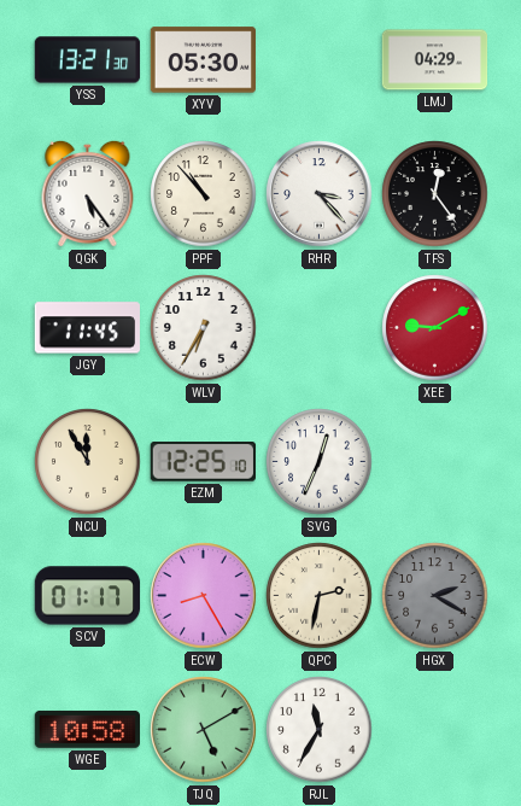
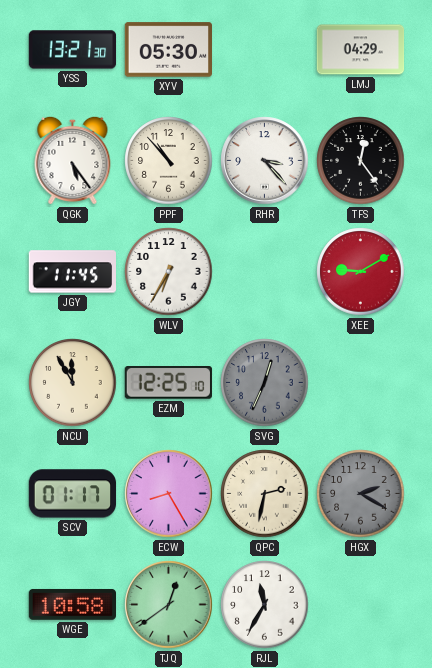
SVG dial: white -> grey (265, 383)
TJQ: 5:10 -> 12:39 (169, 605)
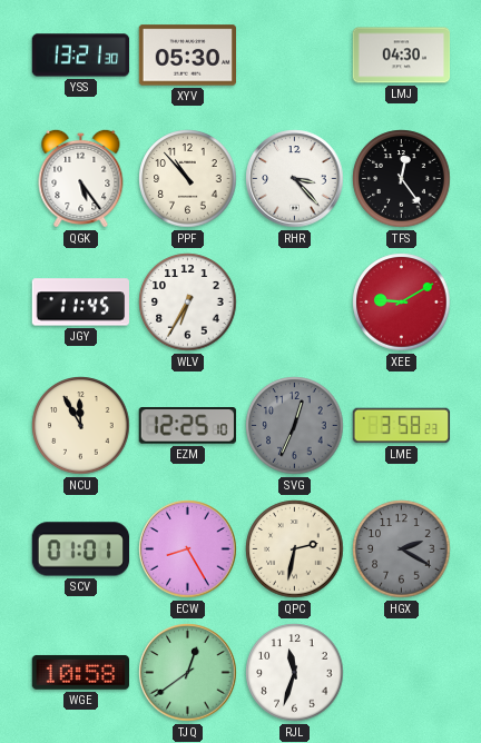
LMJ: 04:29 -> 04:30 (402, 56)
LME: none -> 3:58 (402, 426)
SCV: 01:17 -> 01:01 (81, 549)
RJL: 11:35 -> 11:33 (295, 673)
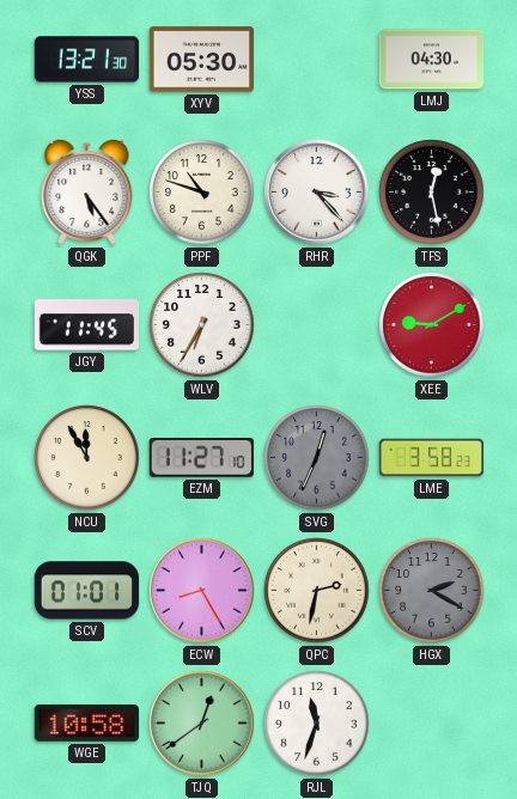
PPF: 10:53 -> 10:48 (202, 193)
TFS: 12:24 -> 12:28 (432, 193)
EZM: 12:25 -> 11:27 (201, 458)
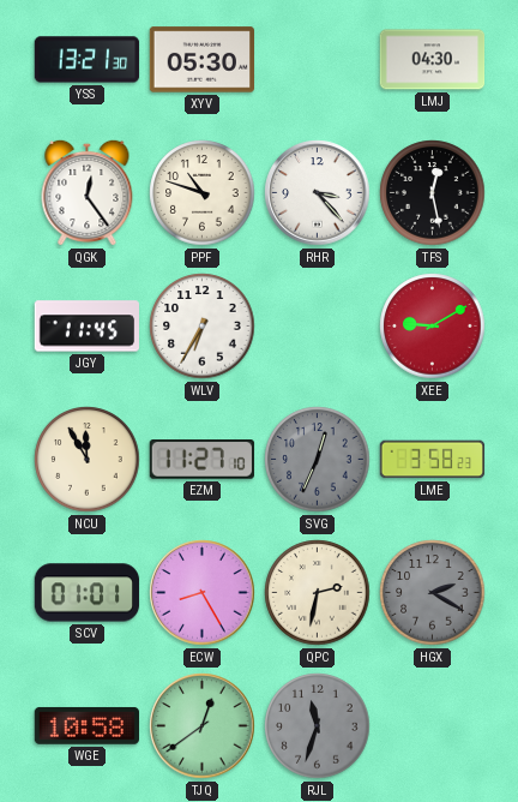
QGK: 5:24 -> 12:24 (88, 192)
RJL dial: white -> grey (318, 726)
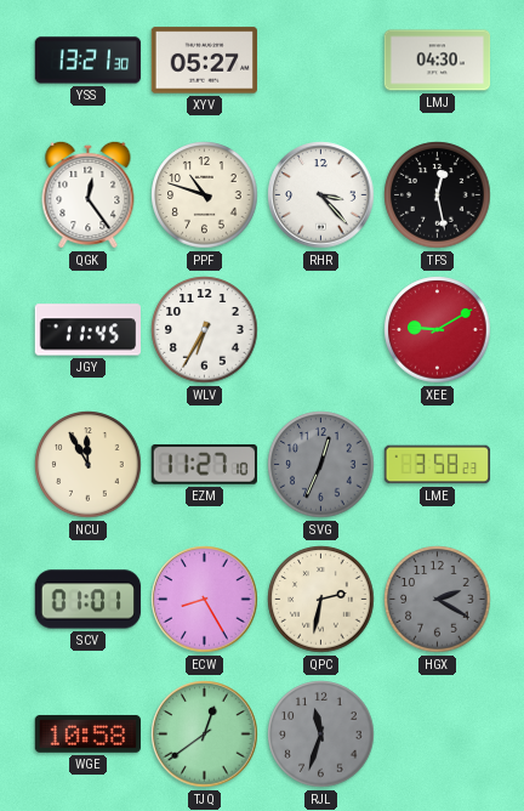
XYV: 05:30 -> 05:27 (204, 61)
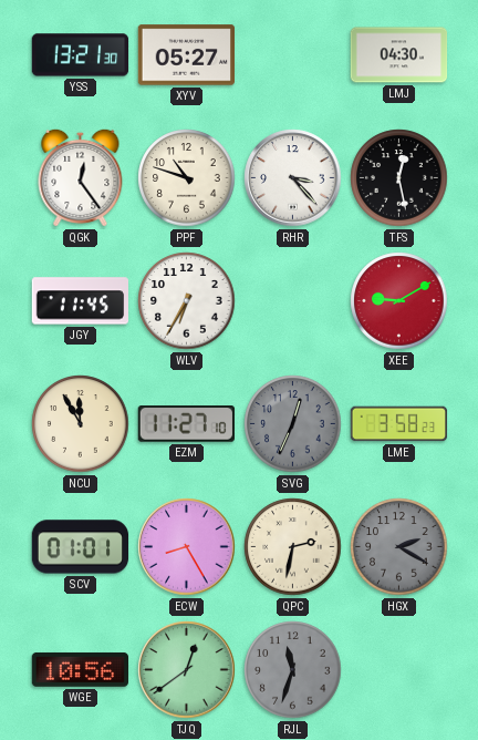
WGE: 10:58 -> 10:56 (80, 670)
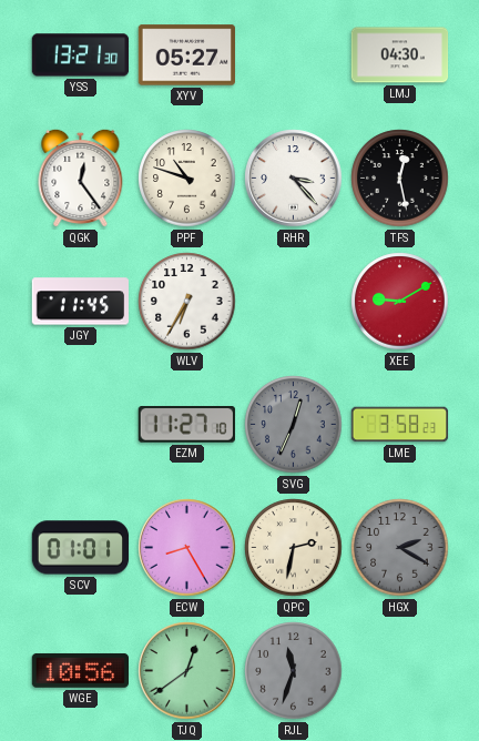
NCU: 11:55 -> none (81, 424)
